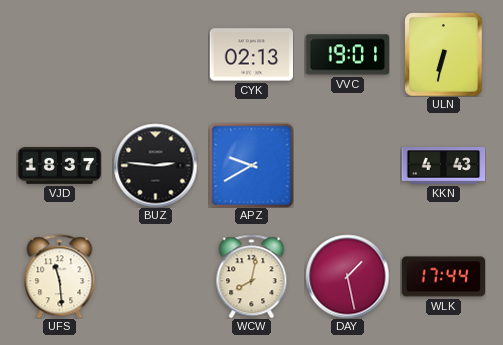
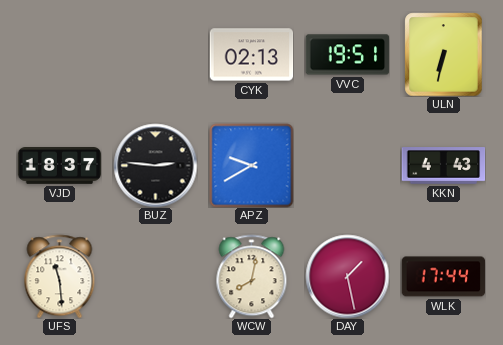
VVC: 19:01 -> 19:51 (347, 55)
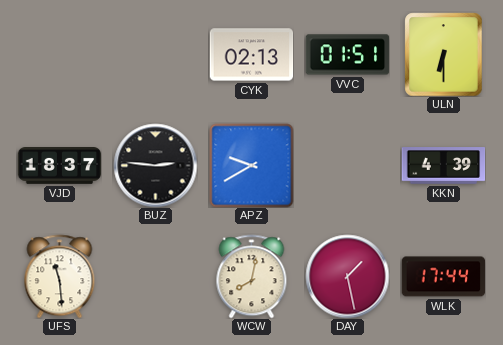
VVC: 19:51 -> 01:51 (347, 55)
ULN: 6:32 -> 6:30 (444, 54)
KKN: 4:43 -> 4:39 (443, 166)
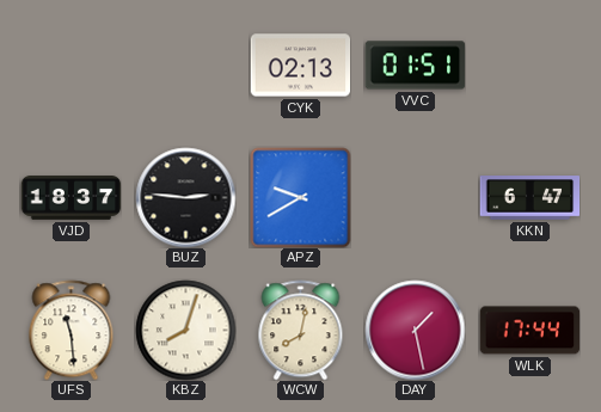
ULN: 6:30 -> none (444, 54)
KKN: 4:39 -> 6:47 (529, 198)
KBZ: none -> 8:03 (185, 330)
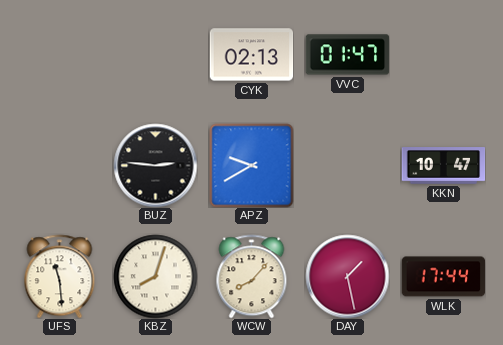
VVC: 01:51 -> 01:47 (347, 55)
VJD: 18:37 -> none (70, 198)
KKN: 6:47 -> 10:47 (443, 166)
WCW: 8:02 -> 8:07 (252, 276)
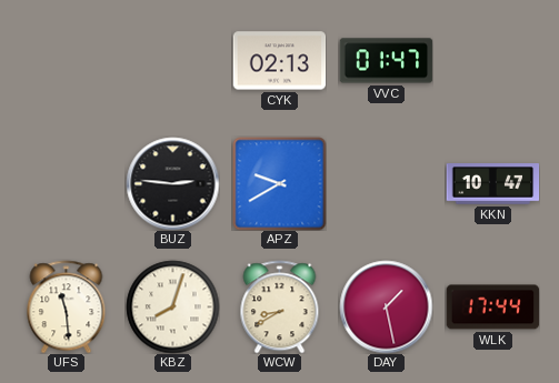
WCW: 8:07 -> 8:40 (280, 306)
